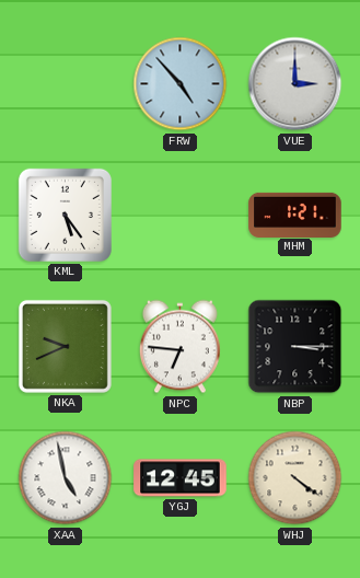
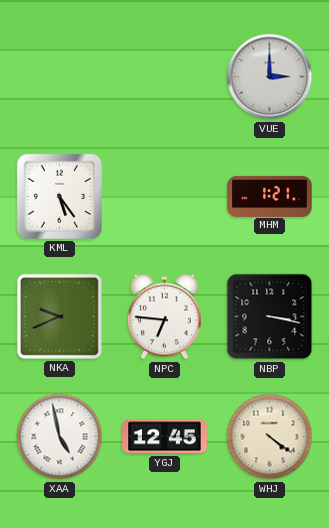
FRW: 4:53 -> none (181, 84)
NBP: 3:15 -> 3:17 (270, 317)
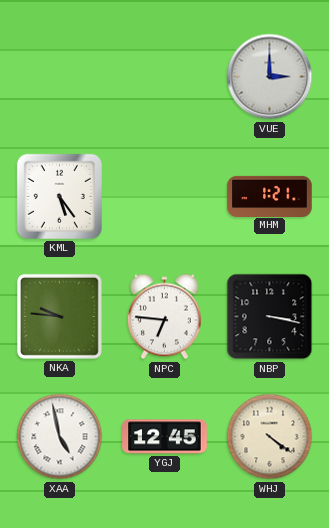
NKA: 9:41 -> 9:46 (59, 316)
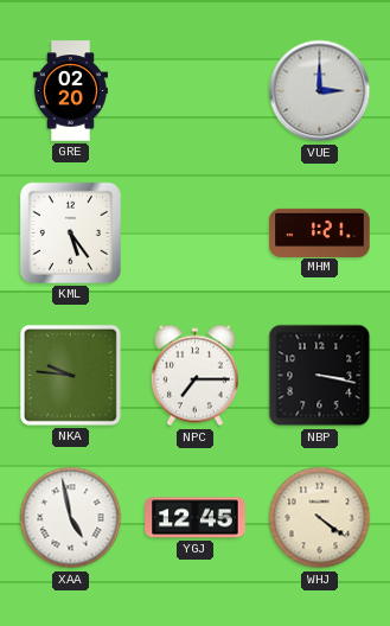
GRE: none -> 02:20 (70, 91)
NPC: 6:46 -> 7:15 (194, 376)
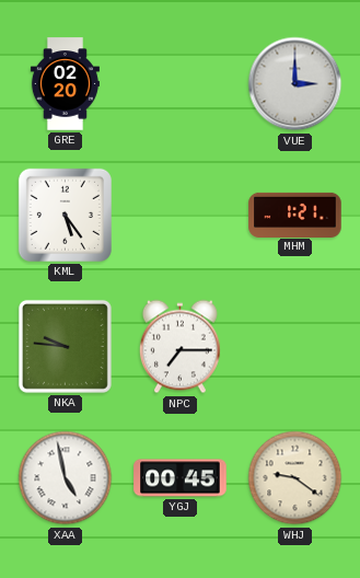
NBP: 3:17 -> none (320, 376)
YGJ: 12:45 -> 00:45 (181, 478)
WHJ: 4:21 -> 9:21 (295, 478)
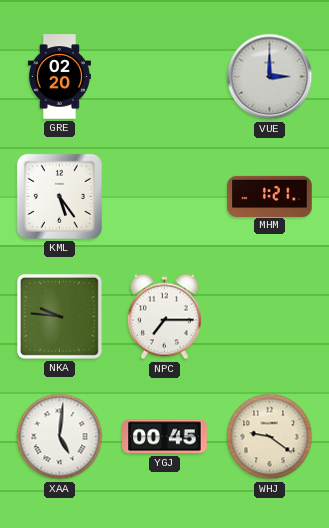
XAA: 4:58 -> 5:01 (60, 437)
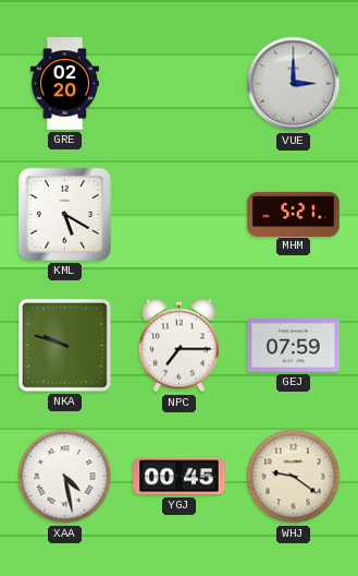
KML: 5:24 -> 5:20 (64, 214)
MHM: 1:21 -> 5:21 (294, 214)
NKA: 9:46 -> 9:48 (64, 345)
GEJ: none -> 07:59 (294, 346)
XAA: 5:01 -> 4:28 (65, 477)
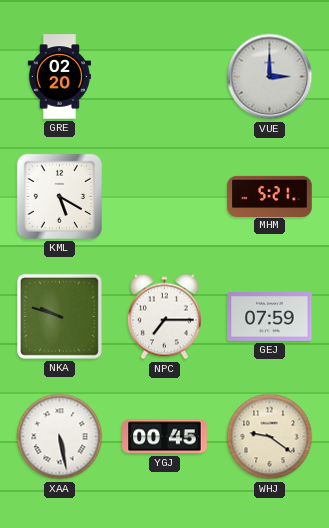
XAA: 4:28 -> 5:28 (60, 437)
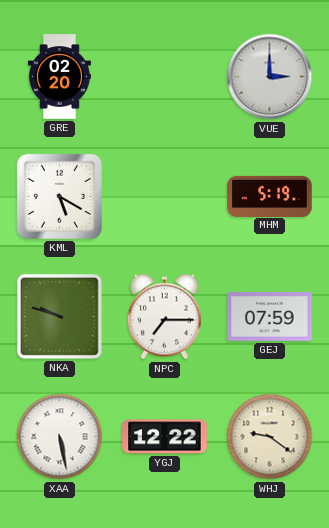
MHM: 5:21 -> 5:19 (270, 196)
YGJ: 00:45 -> 12:22 (165, 437)
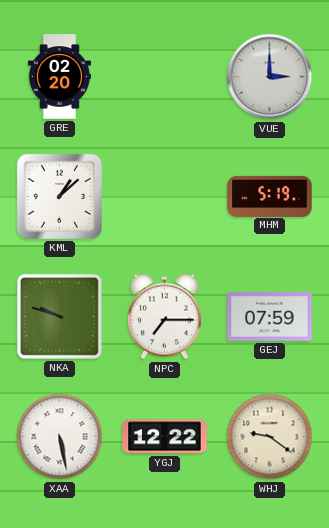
KML: 5:20 -> 1:08 (59, 196)
